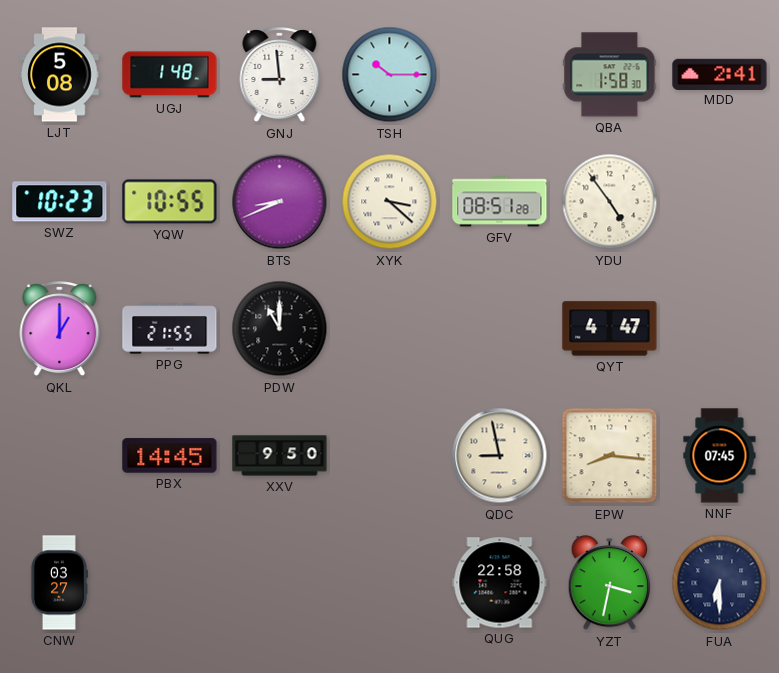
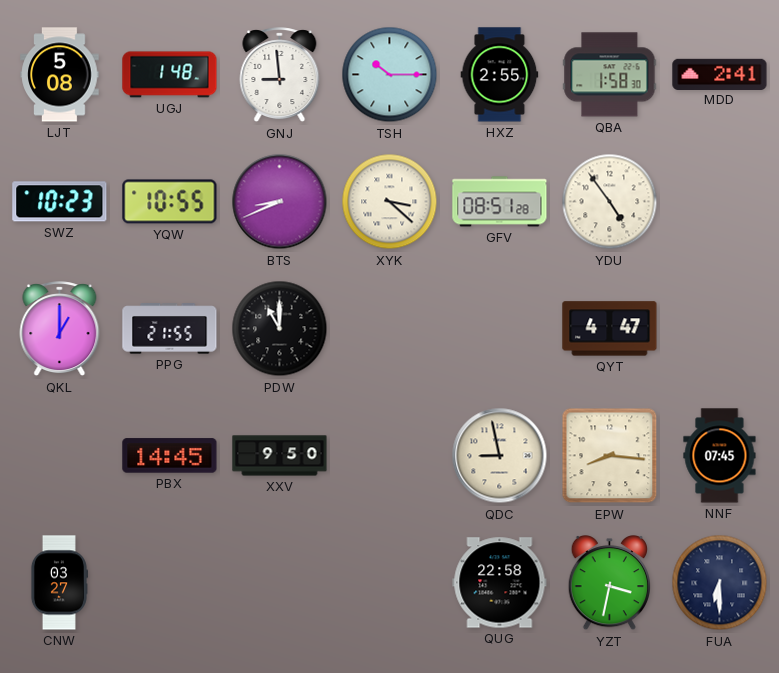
HXZ: none -> 2:55 (500, 75)
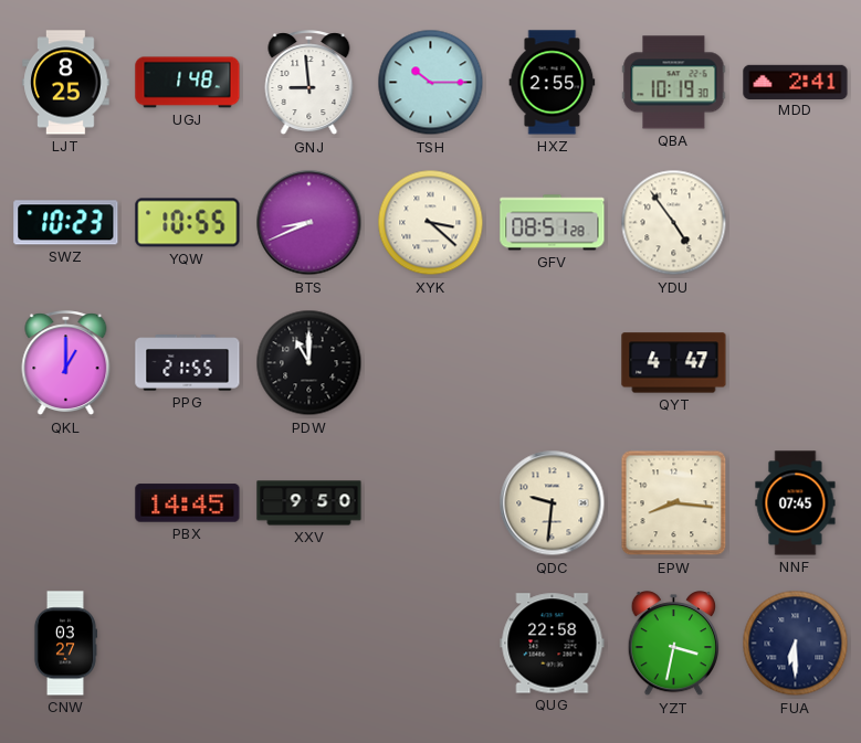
LJT: 5:08 -> 8:25 (66, 83)
QBA: 1:58 -> 10:19 (674, 83)
QDC: 8:58 -> 9:31 (553, 503)
